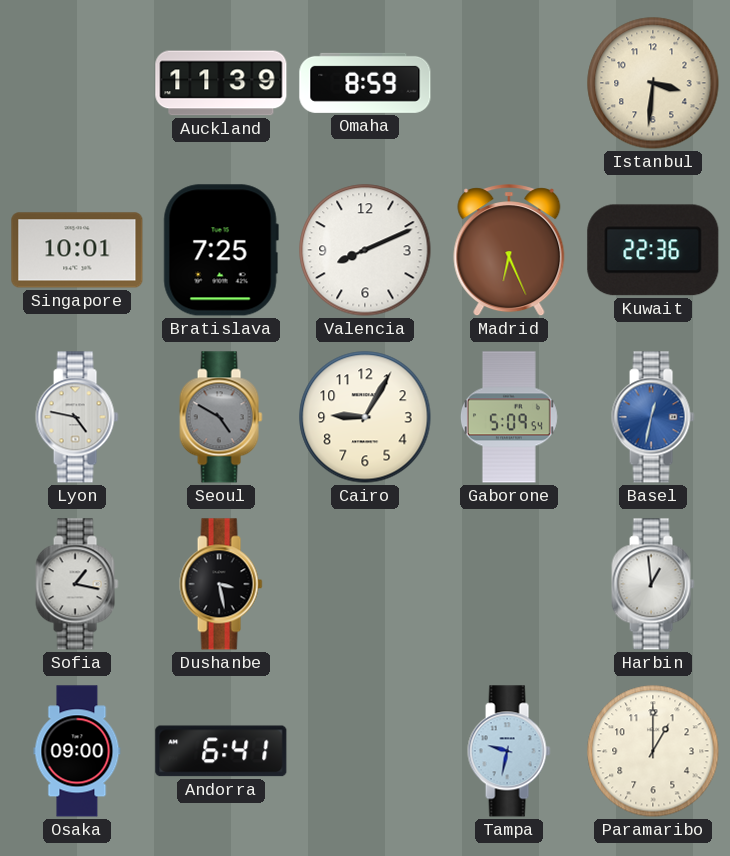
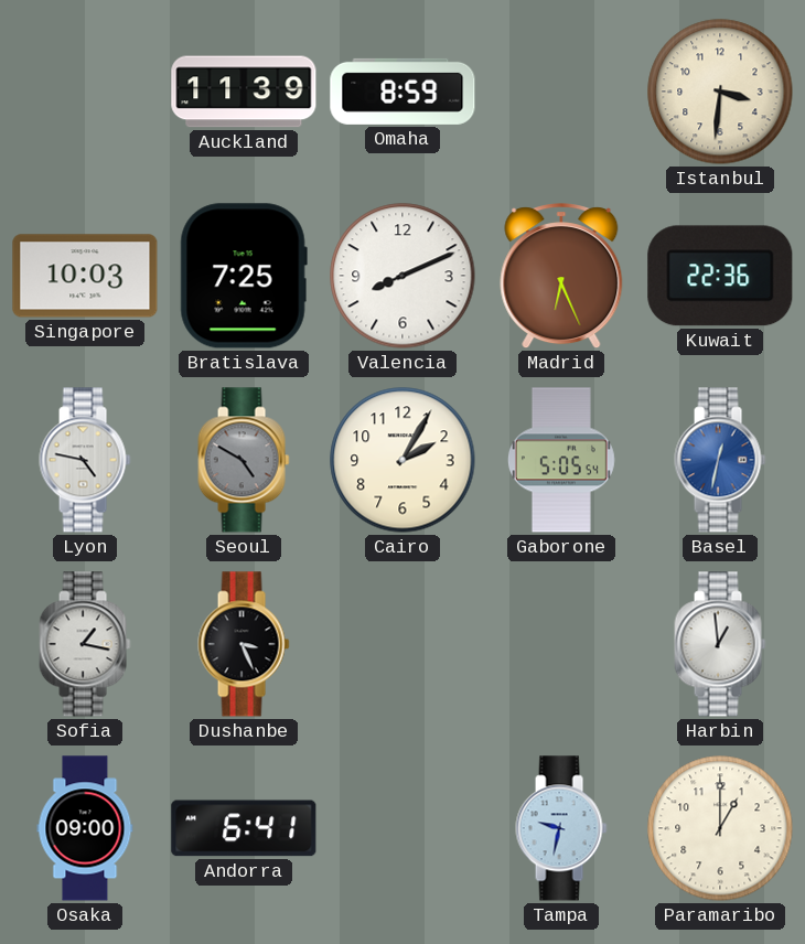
Singapore: 10:01 -> 10:03 (85, 276)
Cairo: 9:05 -> 2:05 (402, 460)
Gaborone: 5:09 -> 5:05 (561, 460)
Dushanbe: 3:28 -> 3:26 (244, 644)
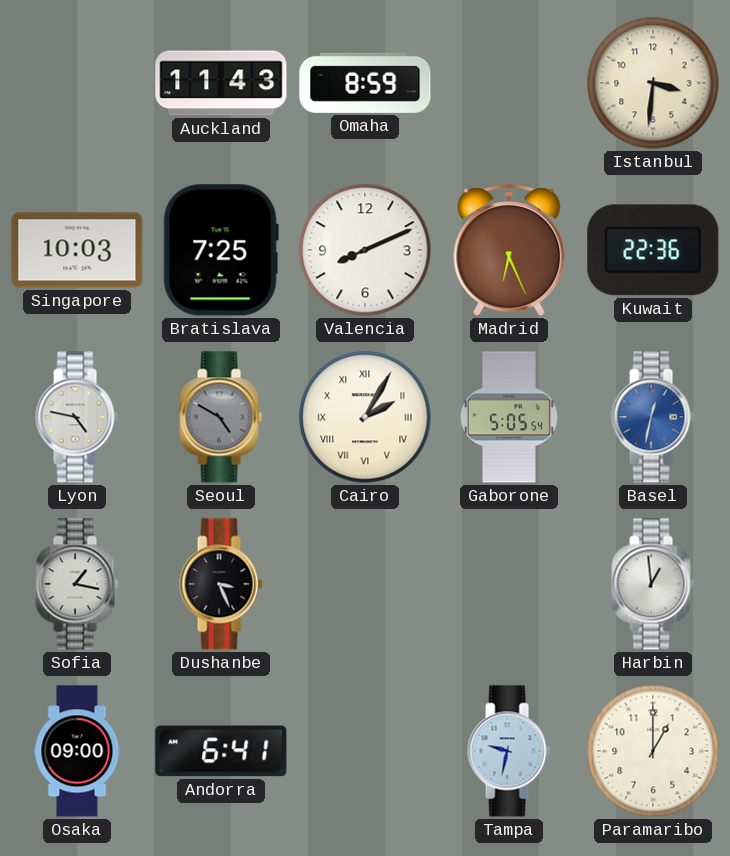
Auckland: 11:39 -> 11:43 (221, 83)
Cairo numerals: Arabic -> Roman (365, 417)
